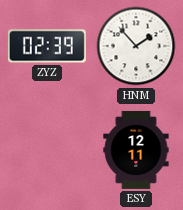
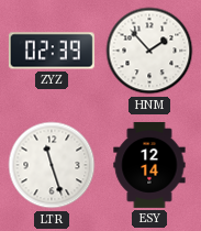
LTR: none -> 11:27 (52, 165)
ESY: 12:11 -> 12:14 (149, 165)
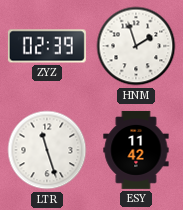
HNM: 1:53 -> 1:57 (136, 46)
ESY: 12:14 -> 11:42 (136, 150)
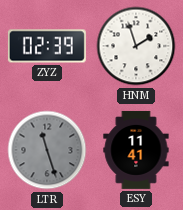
LTR dial: white -> grey (47, 150)
ESY: 11:42 -> 11:41 (136, 150)
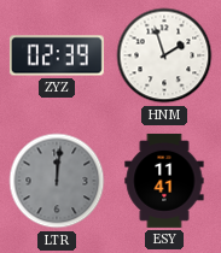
LTR: 11:27 -> 12:01 (57, 181)
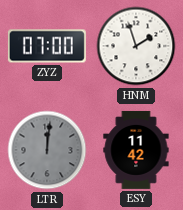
ZYZ: 02:39 -> 07:00 (47, 46)
ESY: 11:41 -> 11:42 (136, 150)
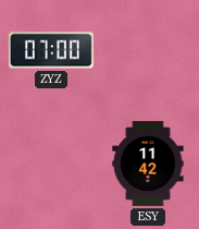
HNM: 1:57 -> none (136, 46)
LTR: 12:01 -> none (47, 150)
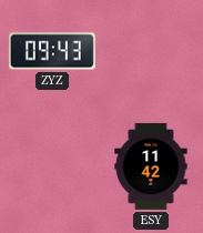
ZYZ: 07:00 -> 09:43 (52, 51)
